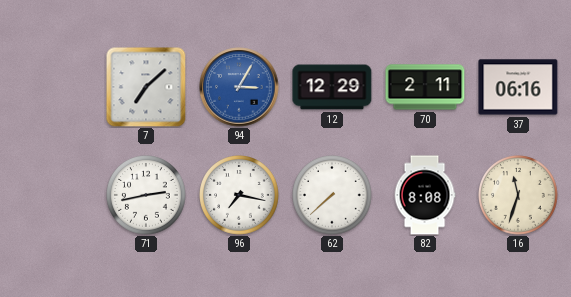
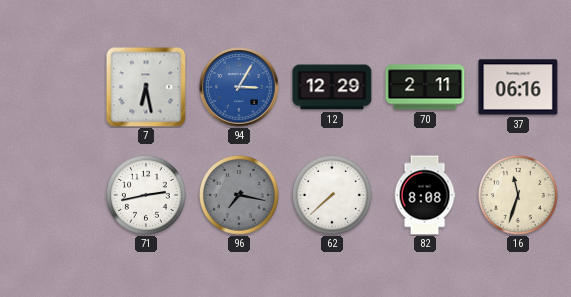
7: 7:08 -> 6:28 (146, 87)
96 dial: white -> grey (240, 196)
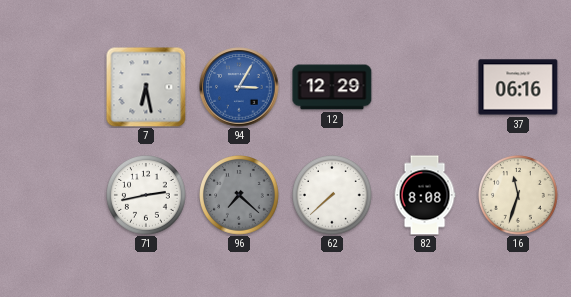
70: 2:11 -> none (425, 87)
96: 7:17 -> 7:22 (240, 196)
